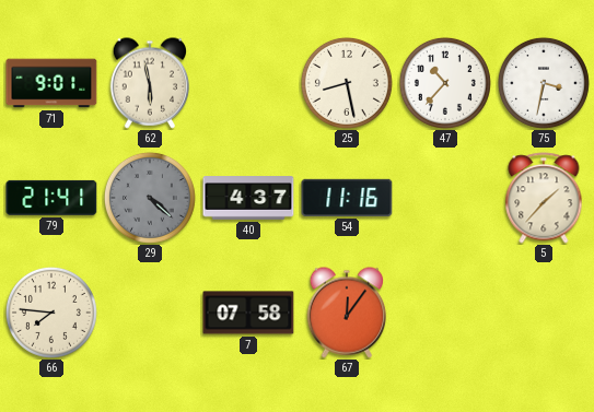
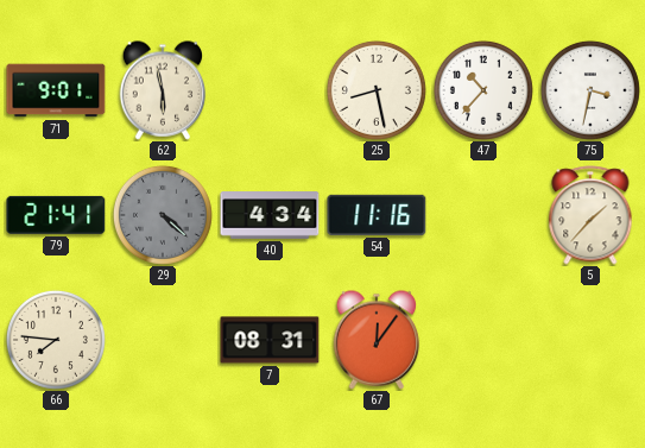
40: 4:37 -> 4:34 (270, 215)
7: 07:58 -> 08:31 (270, 340)
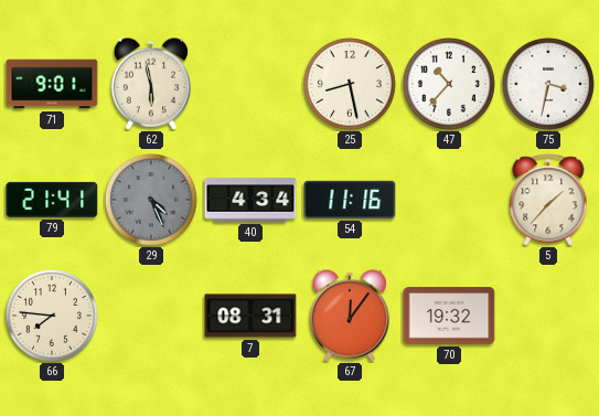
29: 4:22 -> 4:26 (151, 200)
70: none -> 19:32 (449, 316)
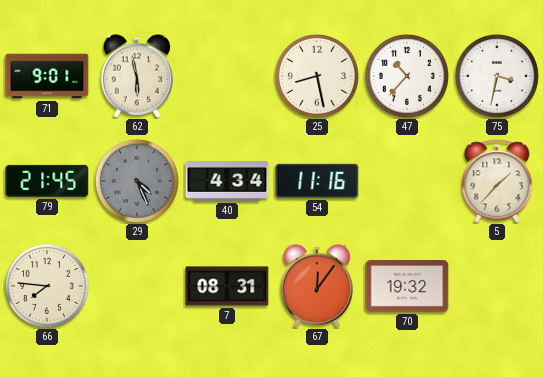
79: 21:41 -> 21:45 (47, 181)
